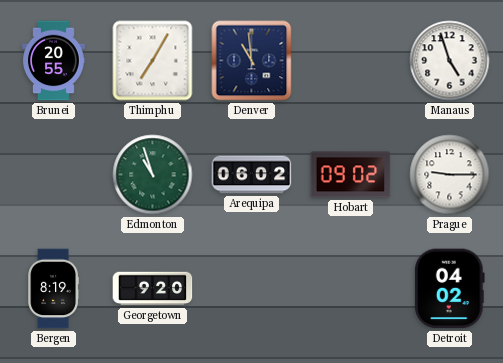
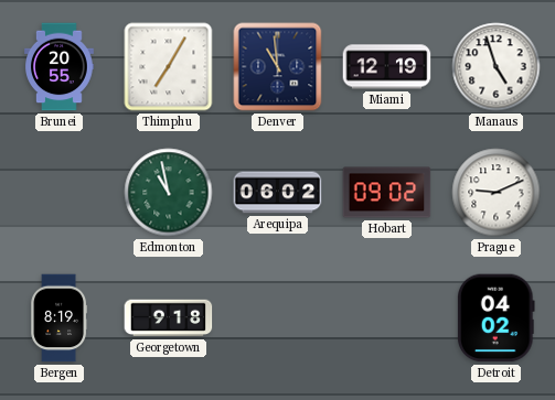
Miami: none -> 12:19 (387, 67)
Edmonton: 10:57 -> 10:58 (169, 193)
Prague: 9:15 -> 9:11 (497, 193)
Georgetown: 9:20 -> 9:18 (169, 318)
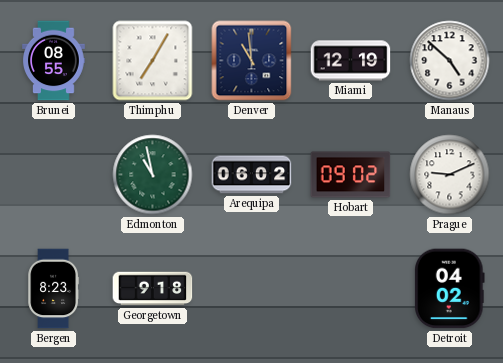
Brunei: 20:55 -> 08:55 (54, 61)
Manaus: 4:57 -> 4:52 (450, 61)
Bergen: 8:19 -> 8:23 (54, 289)
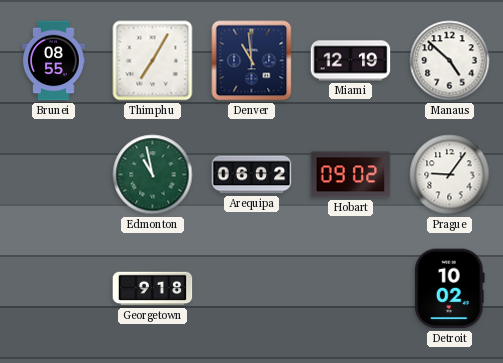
Prague: 9:11 -> 9:06 (450, 175)
Bergen: 8:23 -> none (54, 289)
Detroit: 04:02 -> 10:02 (450, 289)
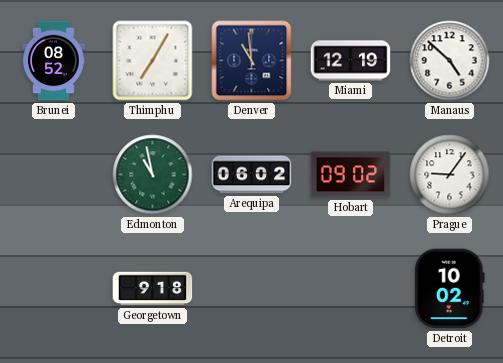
Brunei: 08:55 -> 08:52 (54, 61)
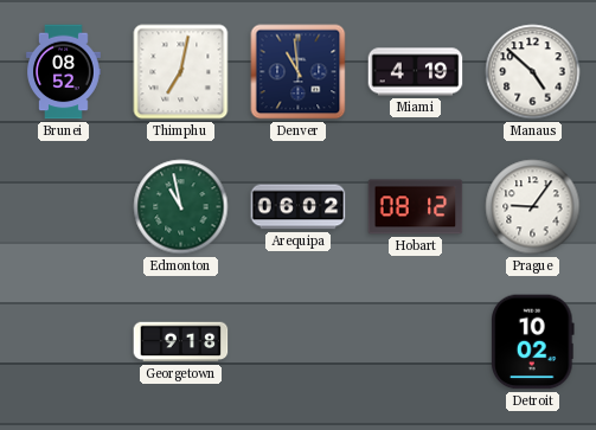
Thimphu: 7:05 -> 7:02 (181, 72)
Miami: 12:19 -> 4:19 (416, 72)
Hobart: 09:02 -> 08:12 (416, 207)
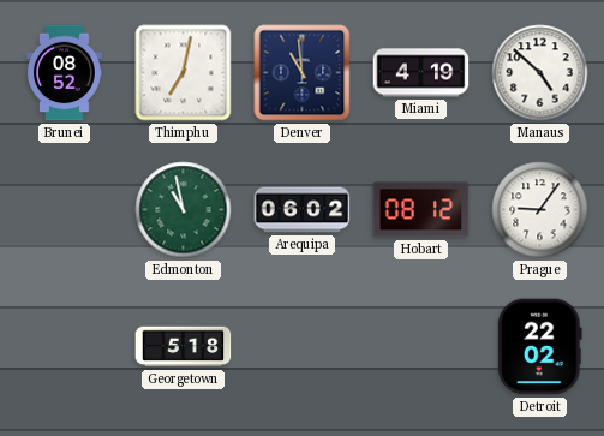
Georgetown: 9:18 -> 5:18 (184, 347)
Detroit: 10:02 -> 22:02 (540, 347)
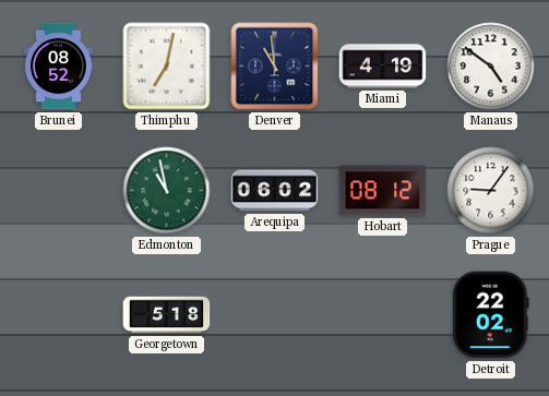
Manaus: 4:52 -> 4:51 (491, 67)
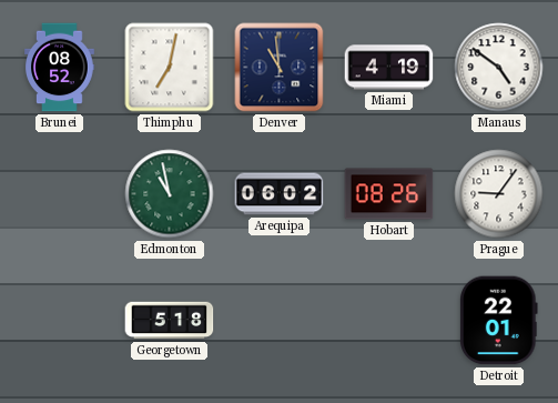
Hobart: 08:12 -> 08:26 (389, 194)
Detroit: 22:02 -> 22:01 (499, 321)
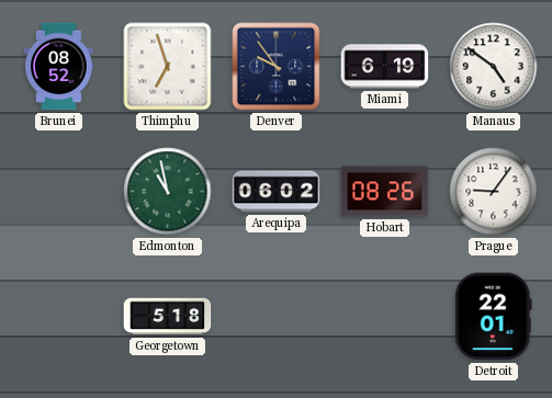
Thimphu: 7:02 -> 6:57 (168, 67)
Denver: 10:59 -> 9:54 (277, 67)
Miami: 4:19 -> 6:19 (385, 67)
